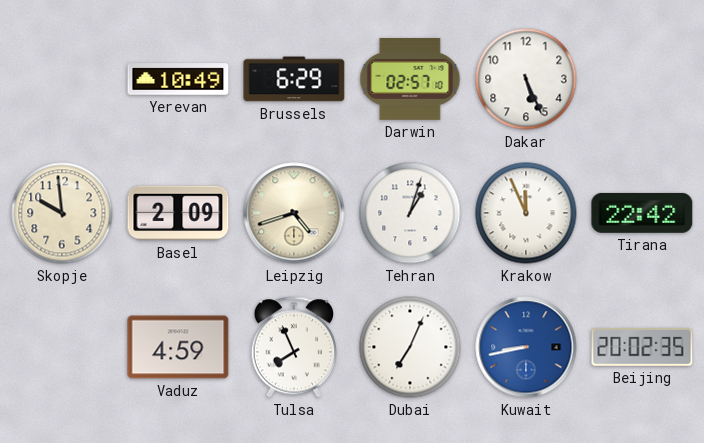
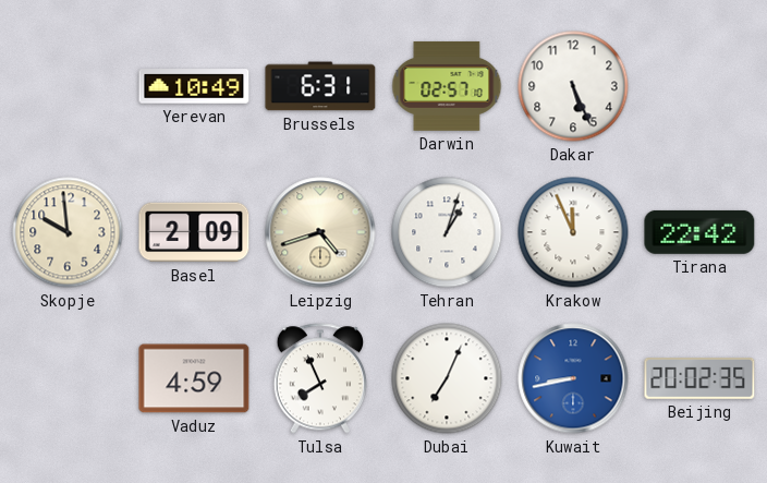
Brussels: 6:29 -> 6:31 (320, 86)
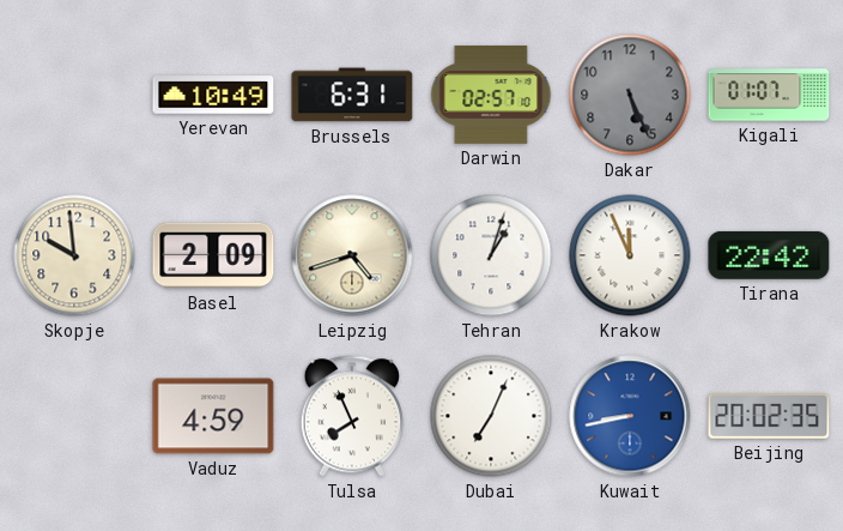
Dakar dial: white -> grey (630, 95)
Kigali: none -> 01:07 (769, 95)
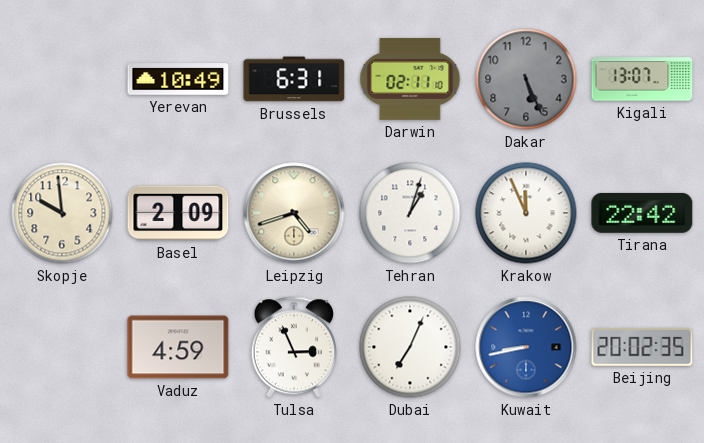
Darwin: 02:57 -> 02:11 (410, 79)
Kigali: 01:07 -> 13:07 (642, 79)
Tulsa: 7:56 -> 2:56 (294, 347)
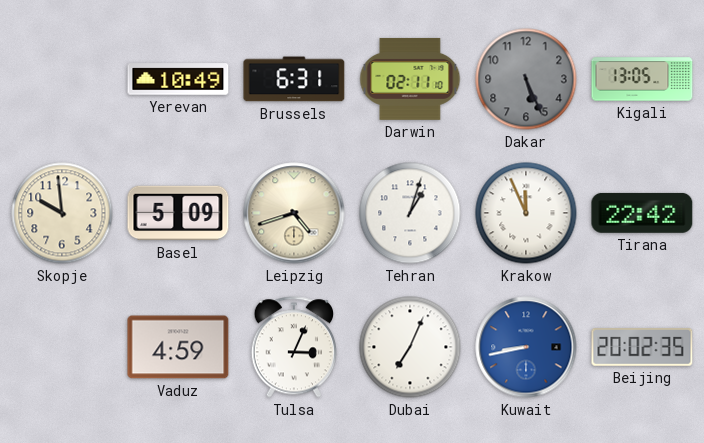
Kigali: 13:07 -> 13:05 (642, 79)
Basel: 2:09 -> 5:09 (178, 213)
Tulsa: 2:56 -> 3:04 (294, 347)
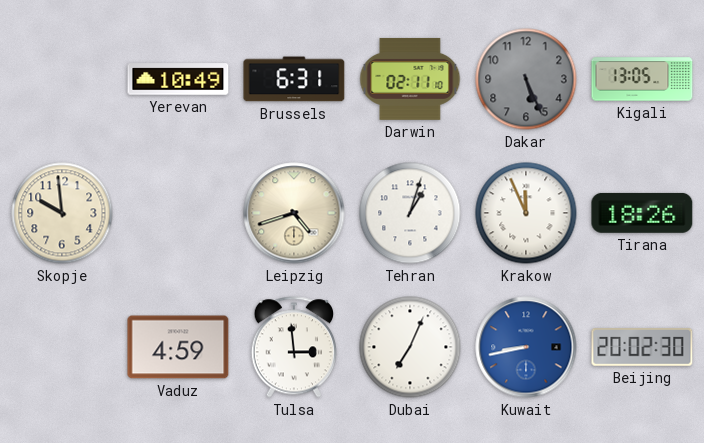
Basel: 5:09 -> none (178, 213)
Tirana: 22:42 -> 18:26 (642, 213)
Tulsa: 3:04 -> 2:59 (294, 347)
Beijing: 20:02:35 -> 20:02:30 (642, 347)
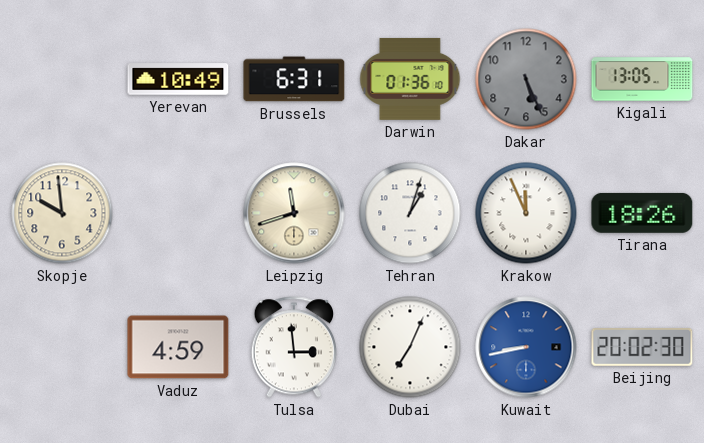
Darwin: 02:11 -> 01:36 (410, 79)
Leipzig: 4:42 -> 11:42 (294, 213)
